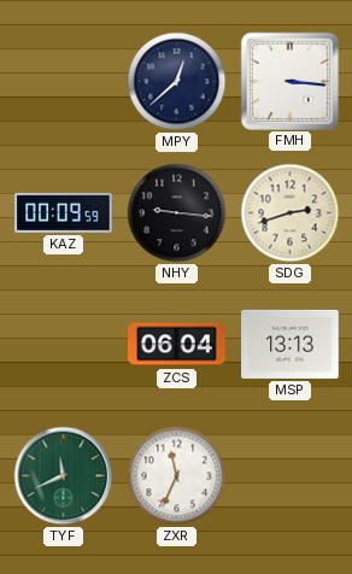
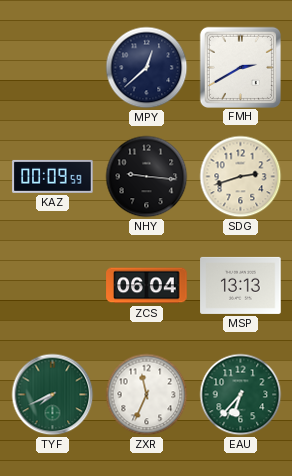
FMH: 3:16 -> 2:40 (240, 67)
TYF: 11:41 -> 7:41 (53, 395)
EAU: none -> 6:37 (241, 395)
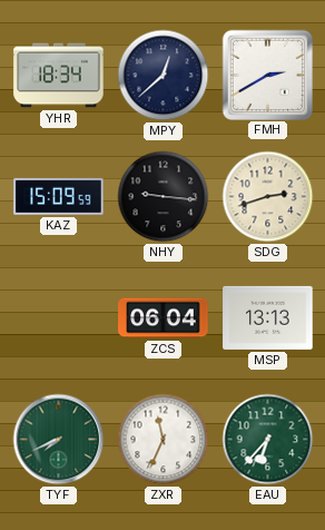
YHR: none -> 18:34 (59, 76)
KAZ: 00:09 -> 15:09 (59, 196)
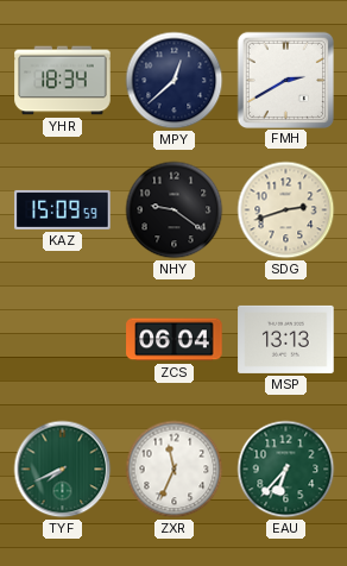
NHY: 9:16 -> 9:21 (175, 210)
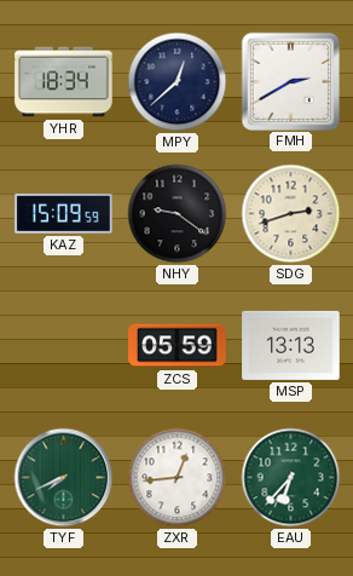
ZCS: 06:04 -> 05:59 (178, 346)
ZXR: 11:34 -> 12:44 (178, 478)
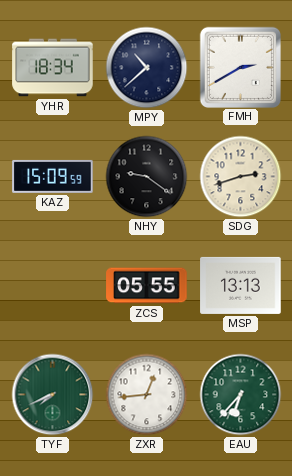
MPY: 12:38 -> 10:38 (147, 68)
ZCS: 05:59 -> 05:55 (147, 286)
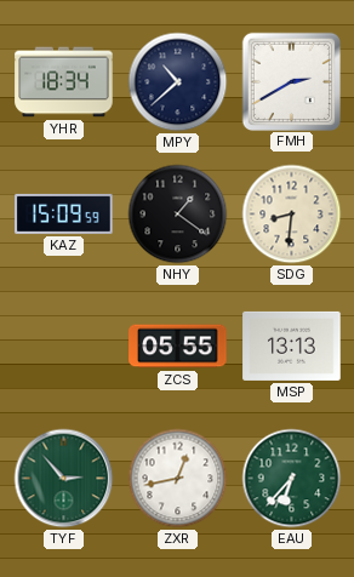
NHY: 9:21 -> 1:21 (178, 215)
SDG: 2:42 -> 8:31 (292, 215)
TYF: 7:41 -> 2:53 (64, 479)
ZXR: 12:44 -> 12:43 (178, 479)
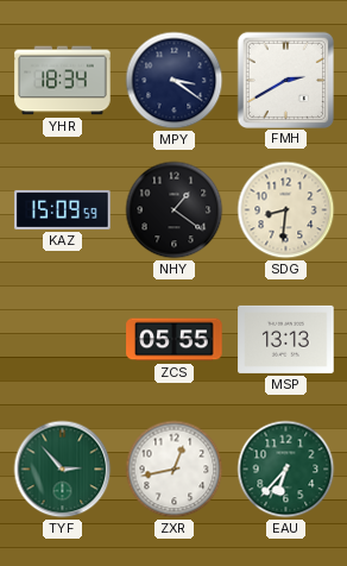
MPY: 10:38 -> 3:21 (175, 81)
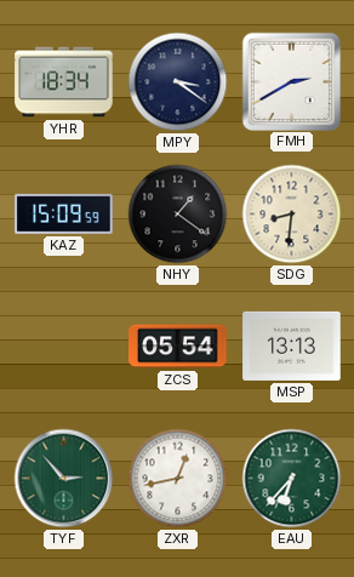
ZCS: 05:55 -> 05:54 (178, 347)
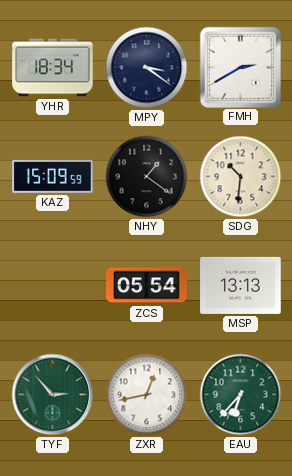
SDG: 8:31 -> 10:31 (241, 177)
